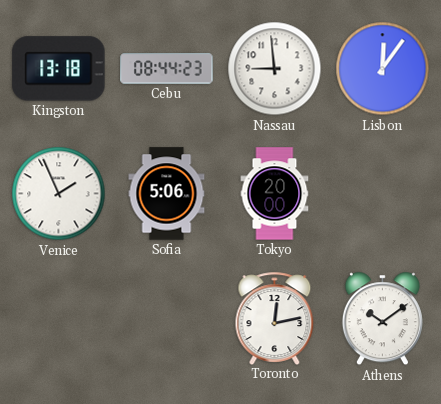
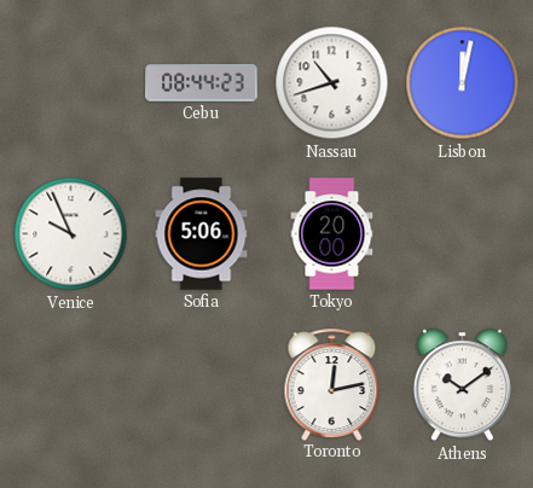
Kingston: 13:18 -> none (59, 69)
Nassau: 8:59 -> 10:42 (332, 83)
Lisbon: 12:06 -> 12:02 (463, 83)
Venice: 1:56 -> 9:56 (71, 234)
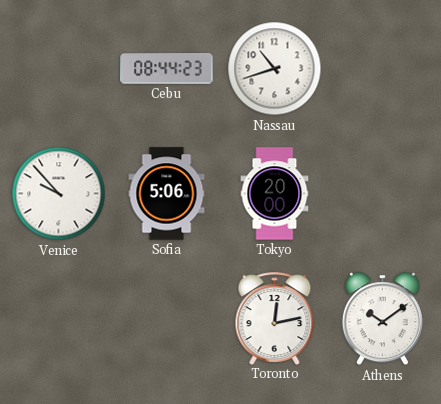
Lisbon: 12:02 -> none (463, 83)
Venice: 9:56 -> 9:53 (59, 194)
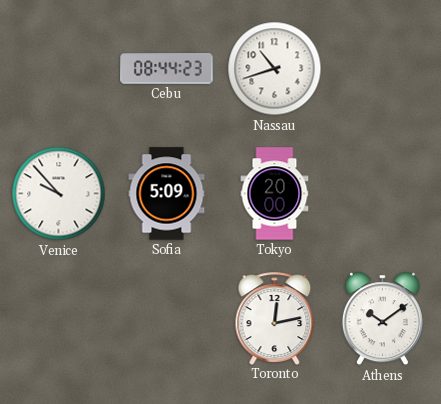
Sofia: 5:06 -> 5:09 (167, 194)
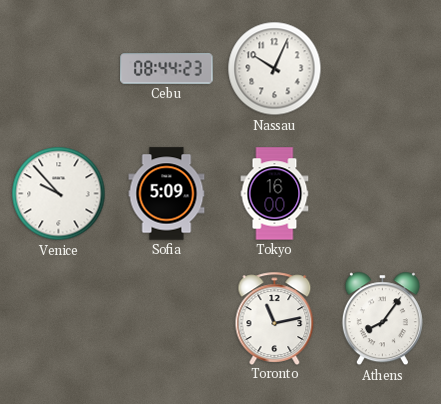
Nassau: 10:42 -> 10:04 (275, 69)
Tokyo: 20:00 -> 16:00 (275, 194)
Toronto: 12:13 -> 11:13 (275, 318)
Athens: 10:09 -> 8:06 (382, 319)
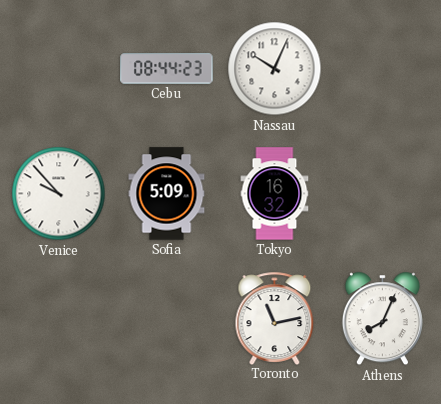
Tokyo: 16:00 -> 16:32 (275, 194)
Athens: 8:06 -> 8:04 (382, 319)
